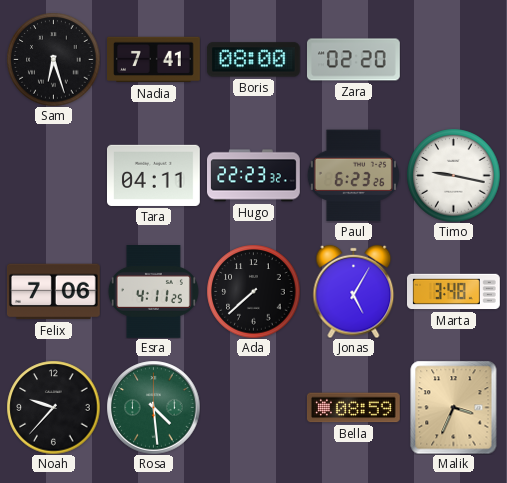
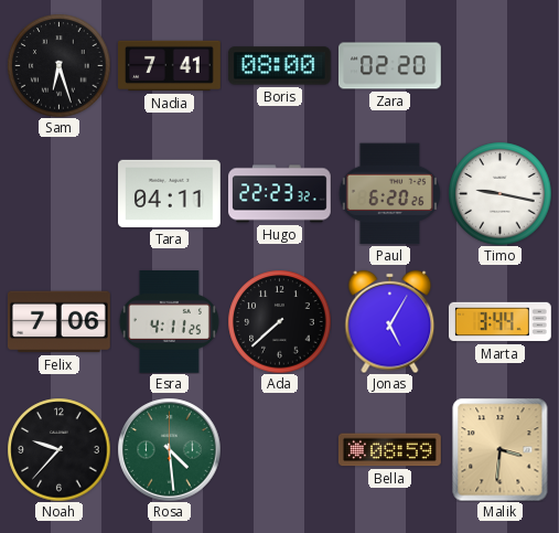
Paul: 6:23 -> 6:20 (389, 194)
Marta: 3:48 -> 3:44 (501, 322)
Malik: 3:34 -> 3:31 (501, 449)
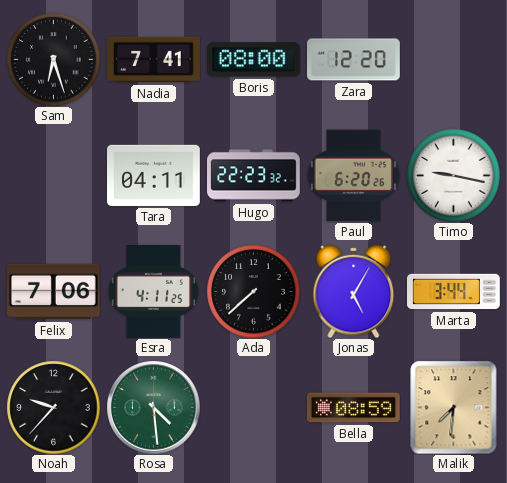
Zara: 02:20 -> 12:20 (354, 60)
Malik: 3:31 -> 7:31 (454, 407)
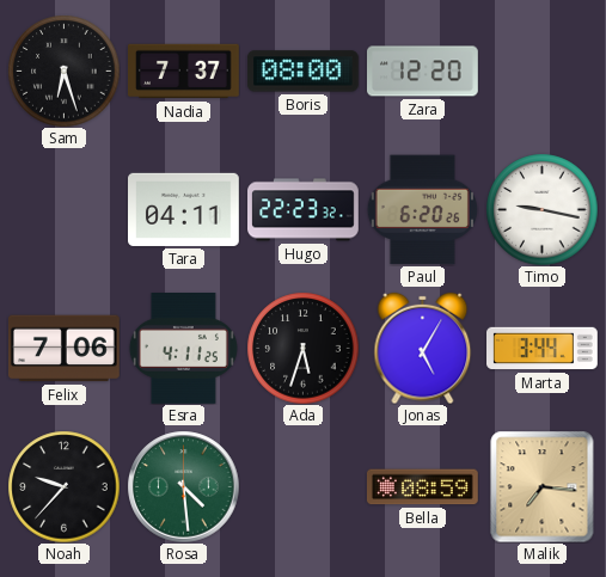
Nadia: 7:41 -> 7:37 (184, 72)
Ada: 7:38 -> 5:33 (302, 348)
Malik: 7:31 -> 7:16 (543, 486)
